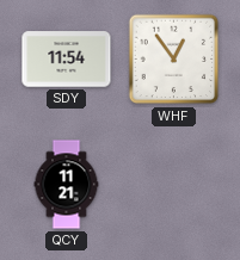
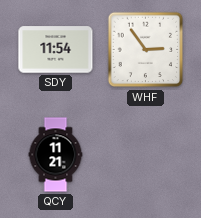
WHF: 12:54 -> 2:54 (146, 50)
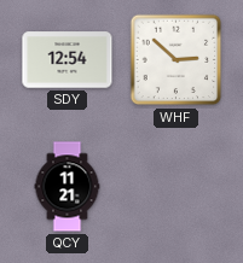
SDY: 11:54 -> 12:54 (68, 60)
WHF: 2:54 -> 2:52 (177, 60)
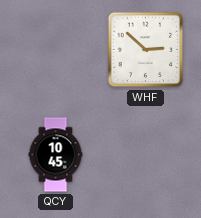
SDY: 12:54 -> none (68, 60)
QCY: 11:21 -> 10:45 (56, 155)
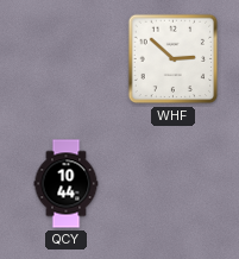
QCY: 10:45 -> 10:44 (67, 184)
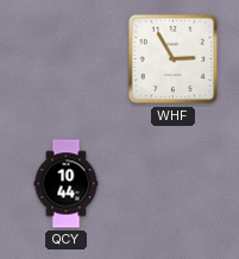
WHF: 2:52 -> 2:55 (174, 59)
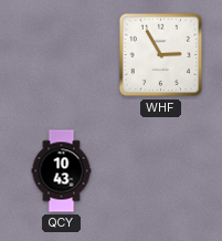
QCY: 10:44 -> 10:43 (62, 171)
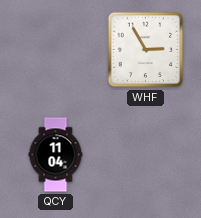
QCY: 10:43 -> 11:04 (56, 155)
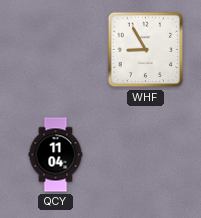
WHF: 2:55 -> 8:55 (146, 50)
